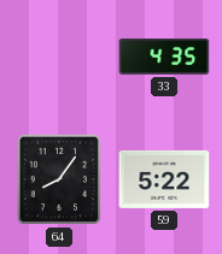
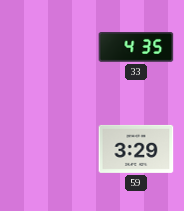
64: 8:06 -> none (59, 179)
59: 5:22 -> 3:29 (136, 149)
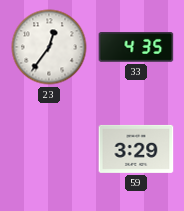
23: none -> 12:36 (49, 47)
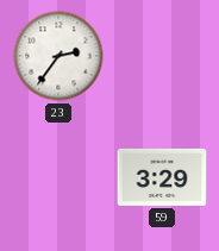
23: 12:36 -> 2:36 (58, 56)
33: 4:35 -> none (136, 47)
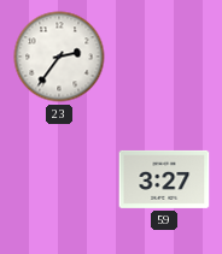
59: 3:29 -> 3:27 (164, 179)
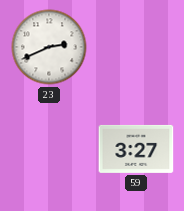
23: 2:36 -> 2:41 (49, 47)
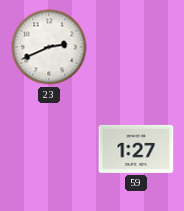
59: 3:27 -> 1:27 (136, 149)
